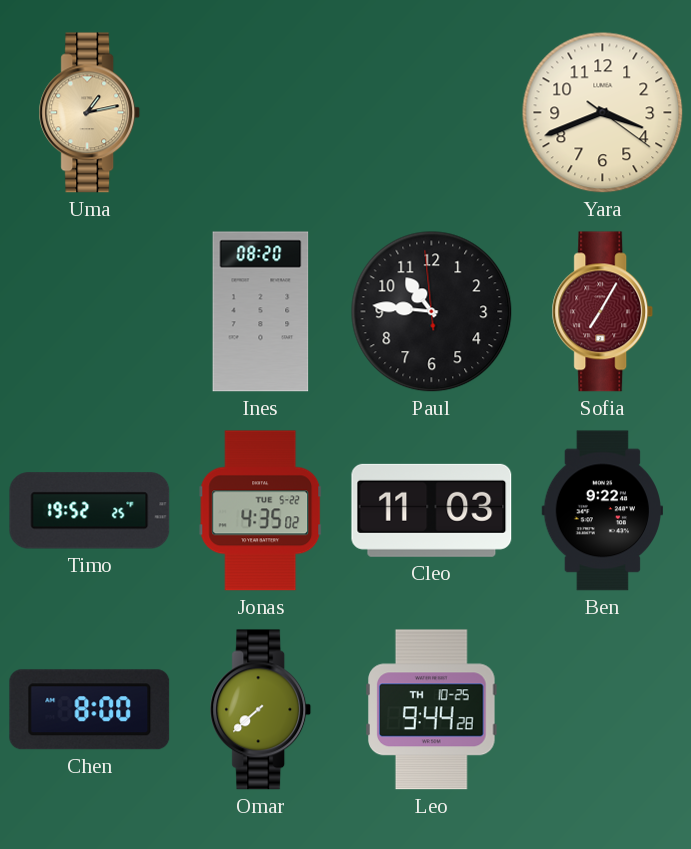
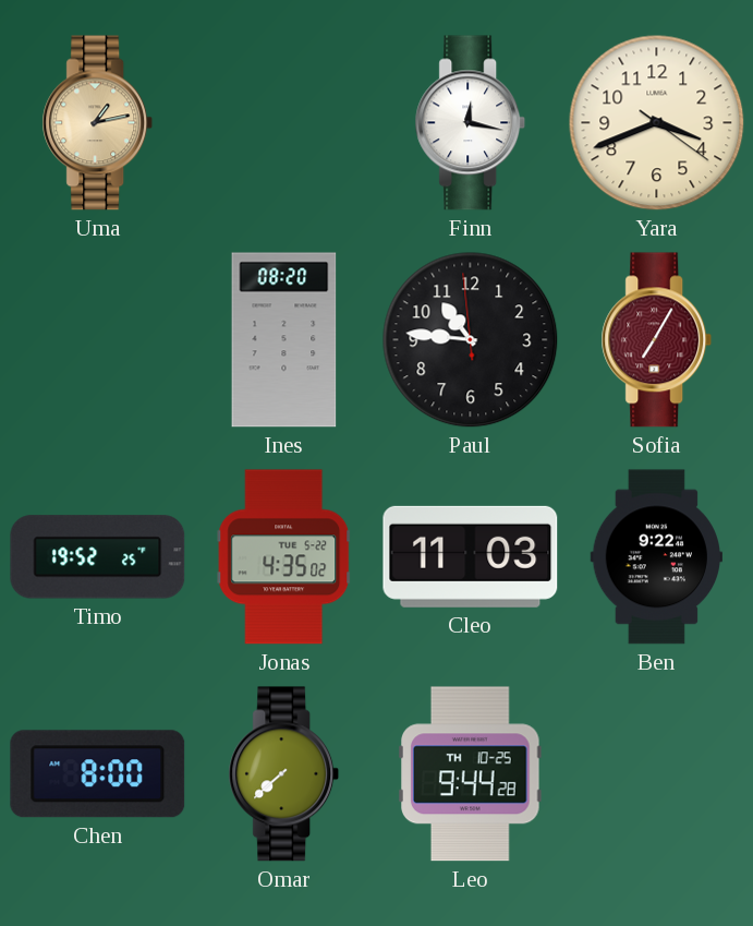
Finn: none -> 12:17 (471, 123)
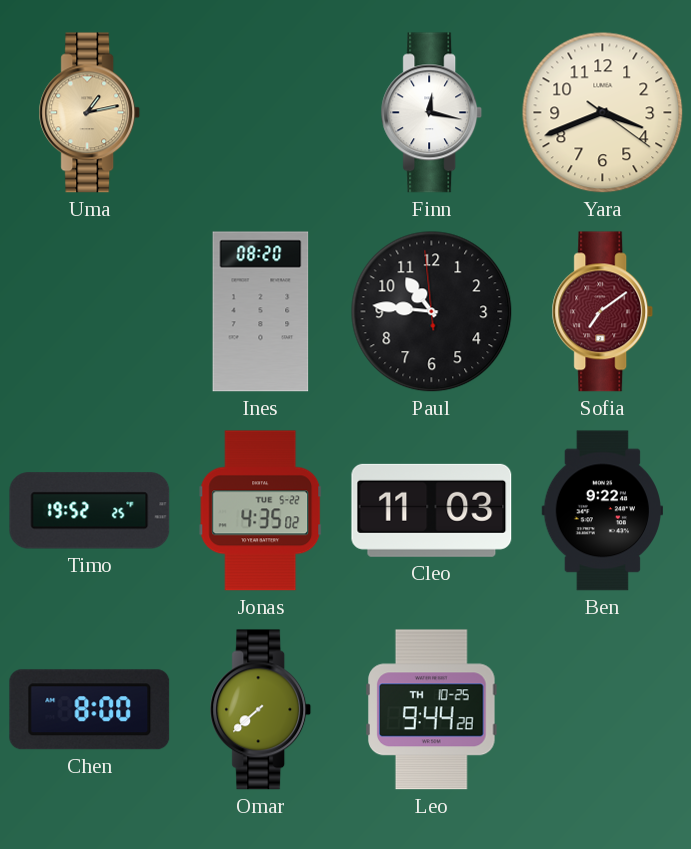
Sofia: 7:05 -> 7:09 (603, 312)
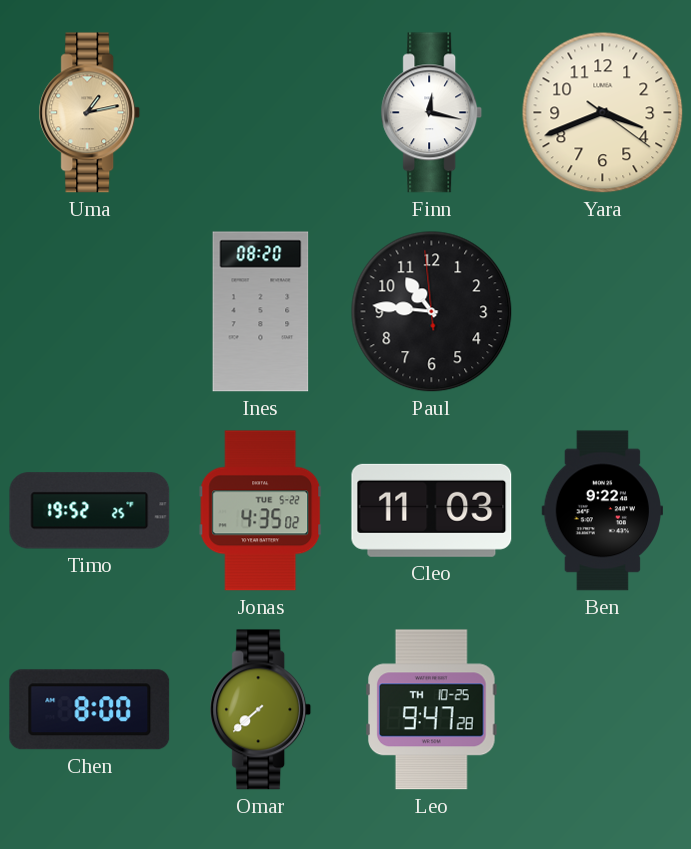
Sofia: 7:09 -> none (603, 312)
Leo: 9:44 -> 9:47 (432, 710)
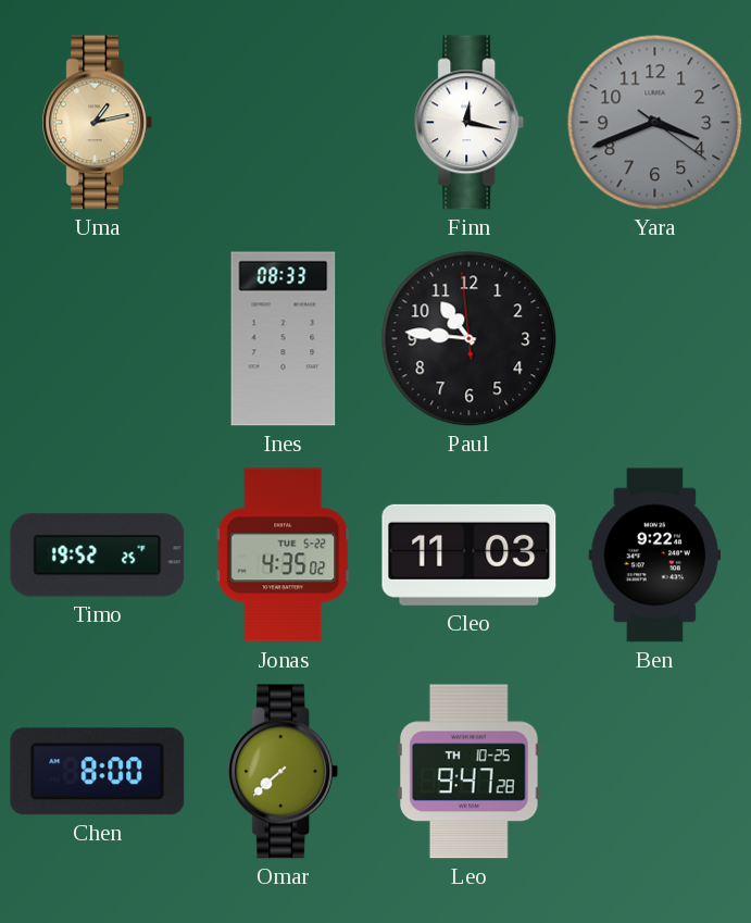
Yara dial: cream -> grey (655, 123)
Ines: 08:20 -> 08:33 (284, 339)
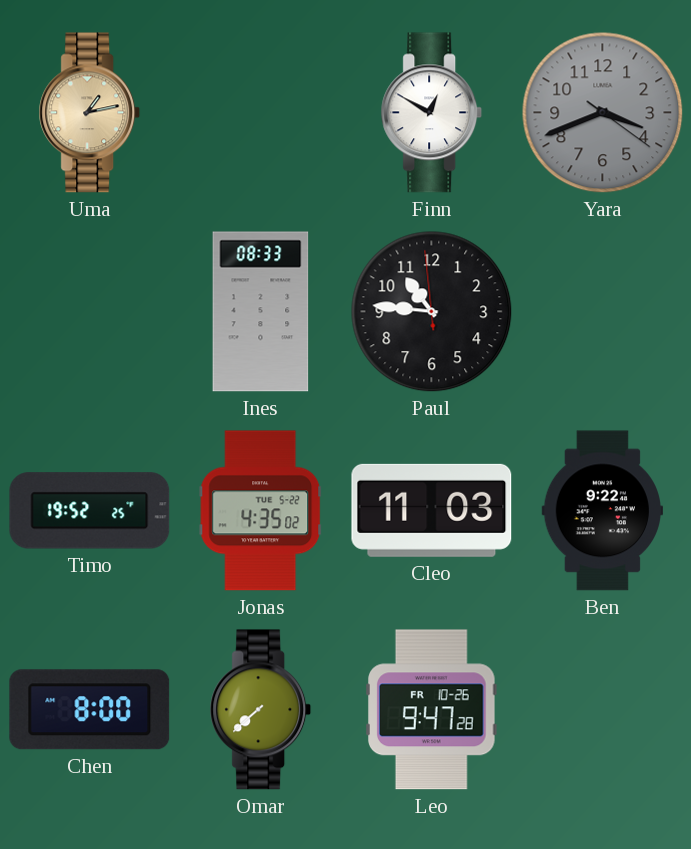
Finn: 12:17 -> 12:50 (432, 113)
Leo date: TH 10-25 -> FR 10-26 (432, 710)
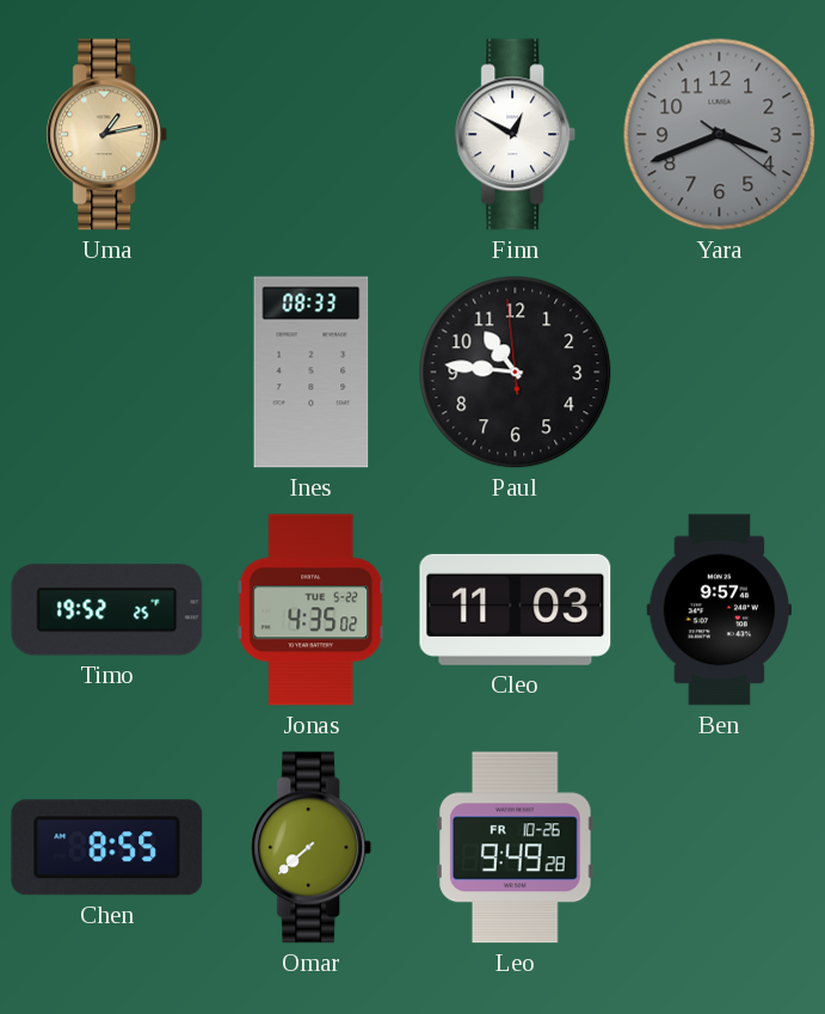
Ben: 9:22 -> 9:57 (719, 610)
Chen: 8:00 -> 8:55 (107, 848)
Leo: 9:47 -> 9:49 (516, 848)
